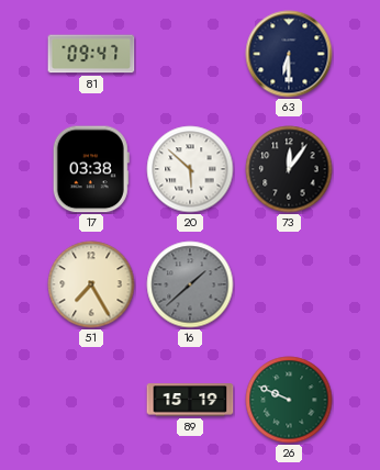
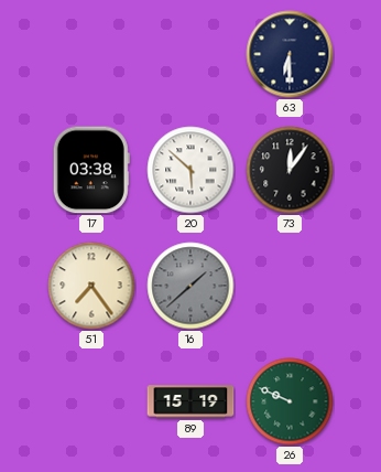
81: 09:47 -> none (91, 54)
51: 7:25 -> 7:24 (91, 286)
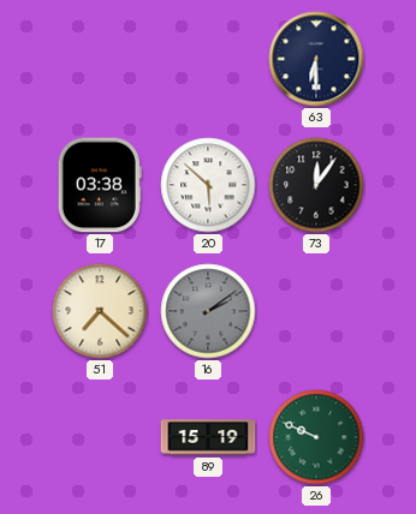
51: 7:24 -> 7:22 (100, 311)
16: 1:38 -> 2:09 (208, 311)
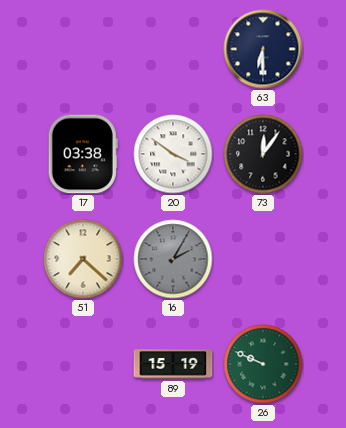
20: 5:52 -> 3:51 (173, 154)
16: 2:09 -> 2:05 (173, 259)
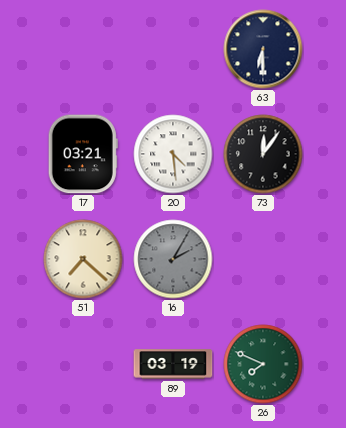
17: 03:38 -> 03:21 (83, 154)
20: 3:51 -> 4:29 (173, 154)
89: 15:19 -> 03:19 (173, 364)
26: 9:49 -> 7:49 (263, 364)
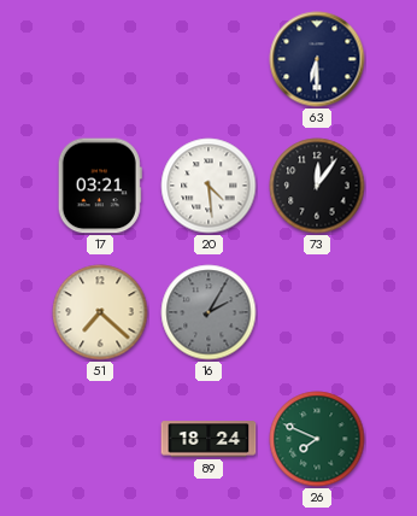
89: 03:19 -> 18:24 (208, 439)
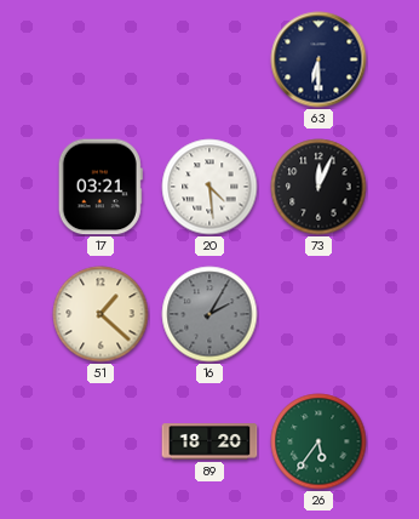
73: 12:06 -> 12:04 (318, 187)
51: 7:22 -> 1:22 (101, 314)
89: 18:24 -> 18:20 (209, 441)
26: 7:49 -> 5:36 (318, 441)
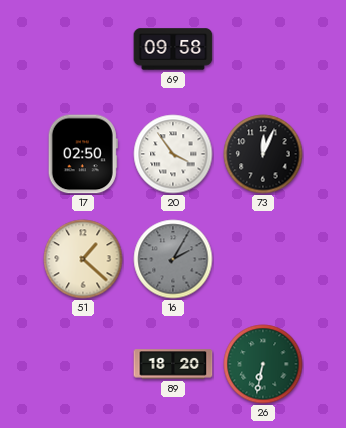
69: none -> 09:58 (173, 49)
63: 6:30 -> none (318, 59)
17: 03:21 -> 02:50 (83, 154)
20: 4:29 -> 3:54 (173, 154)
26: 5:36 -> 6:32 (263, 364)
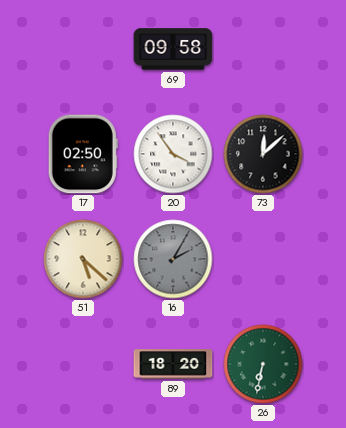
73: 12:04 -> 12:08 (263, 154)
51: 1:22 -> 5:22 (83, 259)
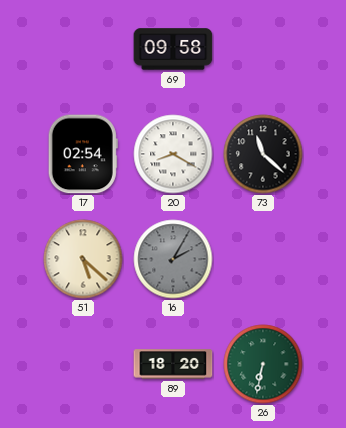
17: 02:50 -> 02:54 (83, 154)
20: 3:54 -> 8:20 (173, 154)
73: 12:08 -> 11:22 (263, 154)
